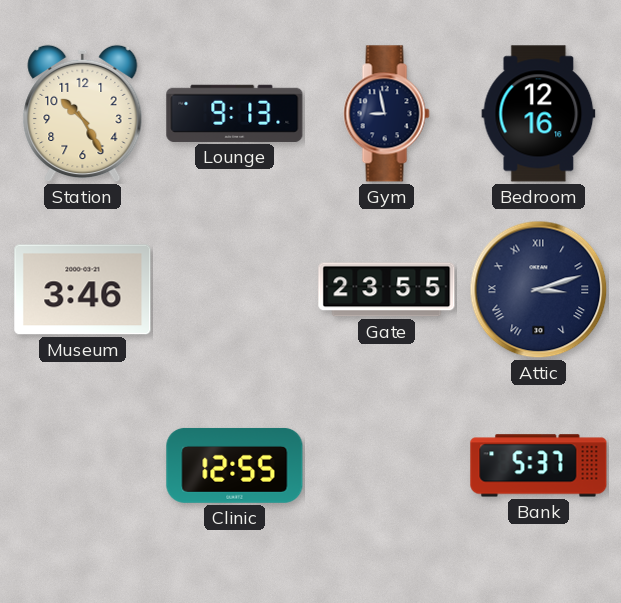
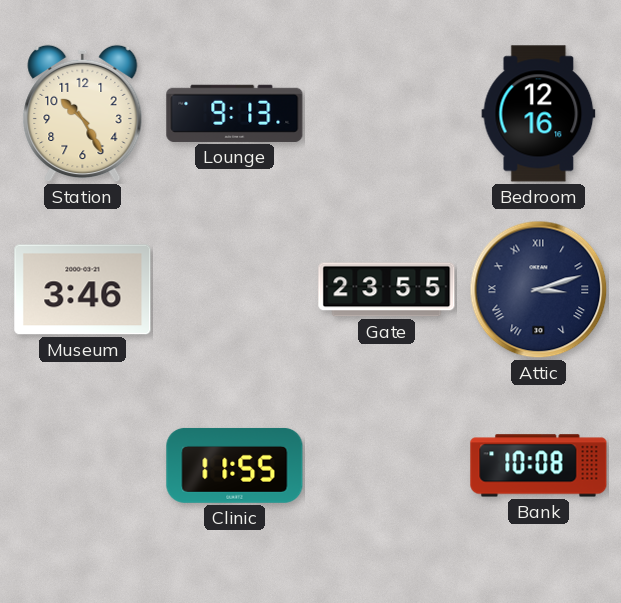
Gym: 8:58 -> none (387, 114)
Clinic: 12:55 -> 11:55 (235, 465)
Bank: 5:37 -> 10:08 (539, 466)
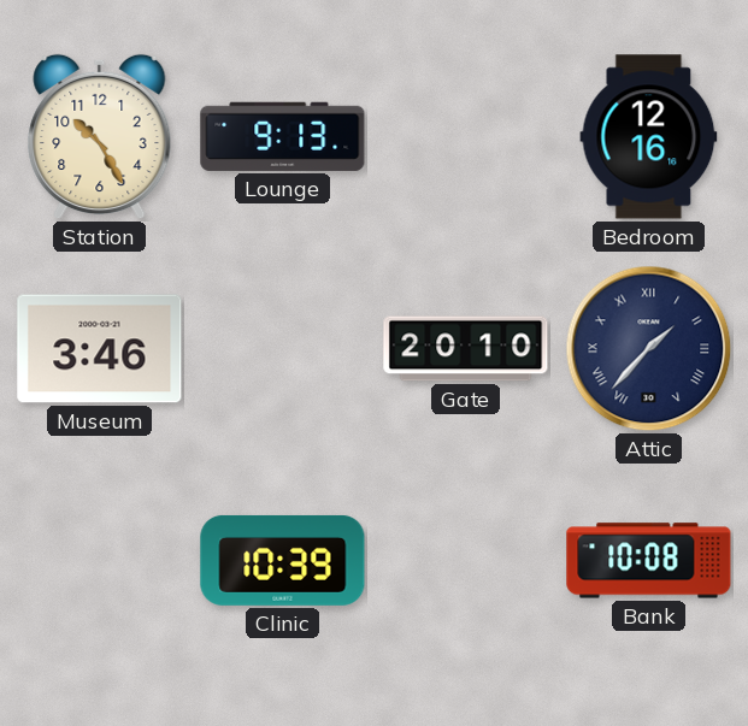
Gate: 23:55 -> 20:10 (466, 349)
Attic: 3:12 -> 1:37 (649, 349)
Clinic: 11:55 -> 10:39 (283, 560)
